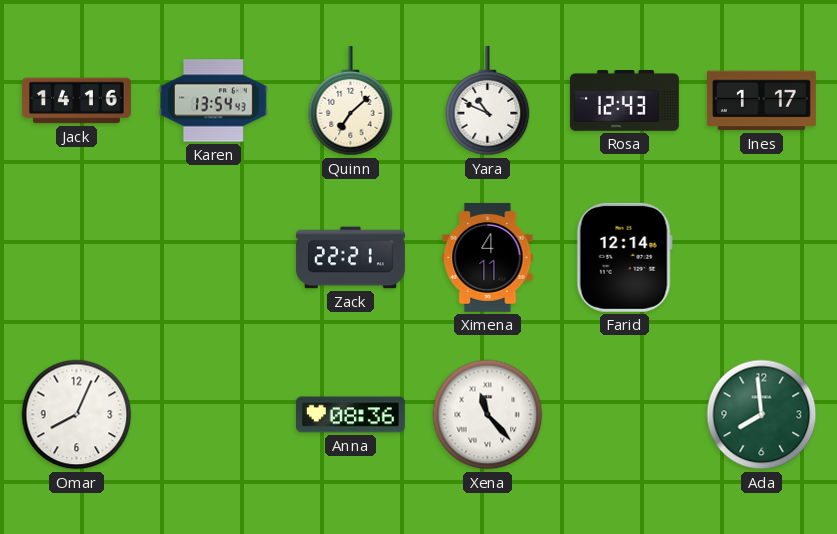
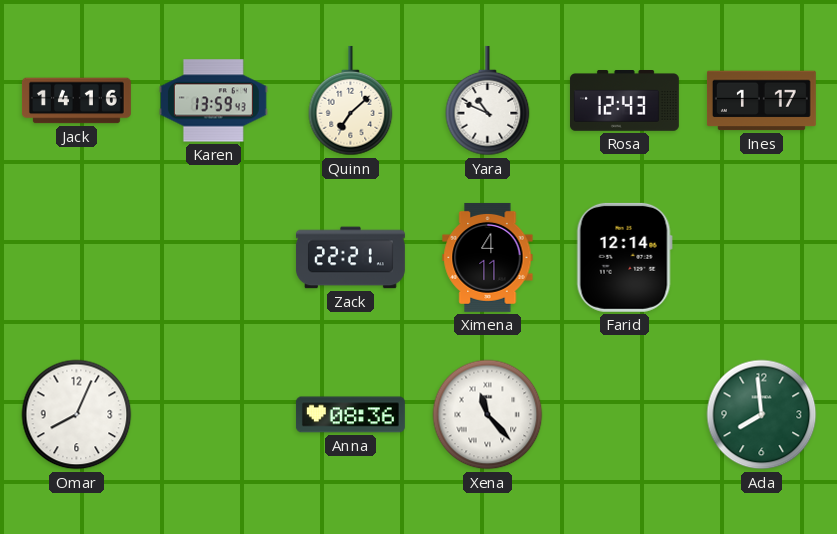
Karen: 13:54 -> 13:59 (213, 101)
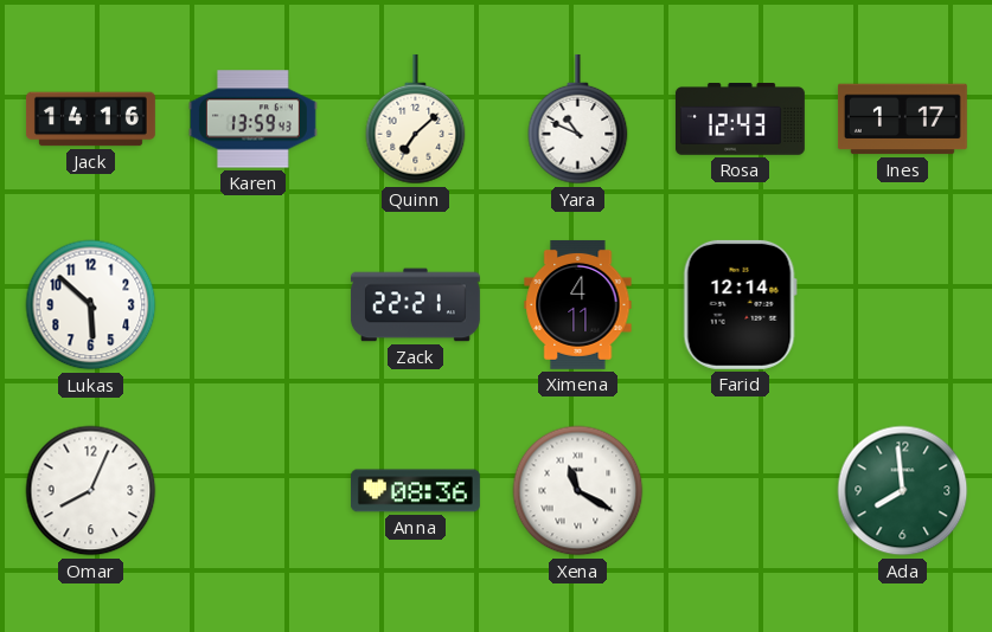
Lukas: none -> 5:52 (91, 305)
Xena: 11:23 -> 11:20 (578, 491)
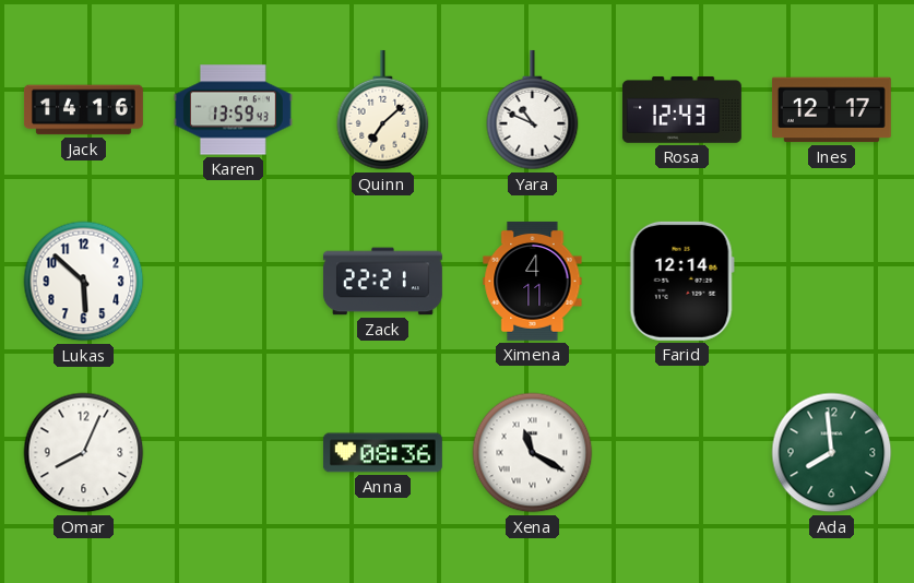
Ines: 1:17 -> 12:17 (831, 110)
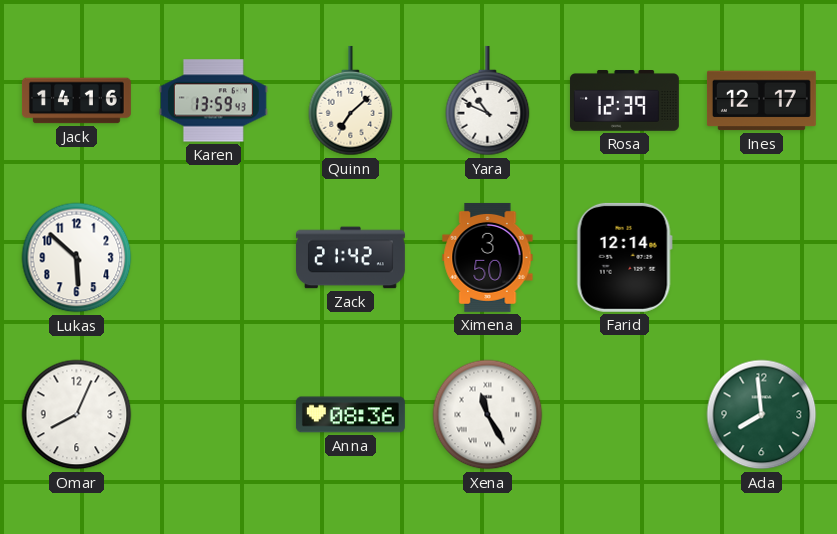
Rosa: 12:43 -> 12:39 (624, 101)
Zack: 22:21 -> 21:42 (350, 258)
Ximena: 4:11 -> 3:50 (488, 257)
Xena: 11:20 -> 11:25 (488, 415)
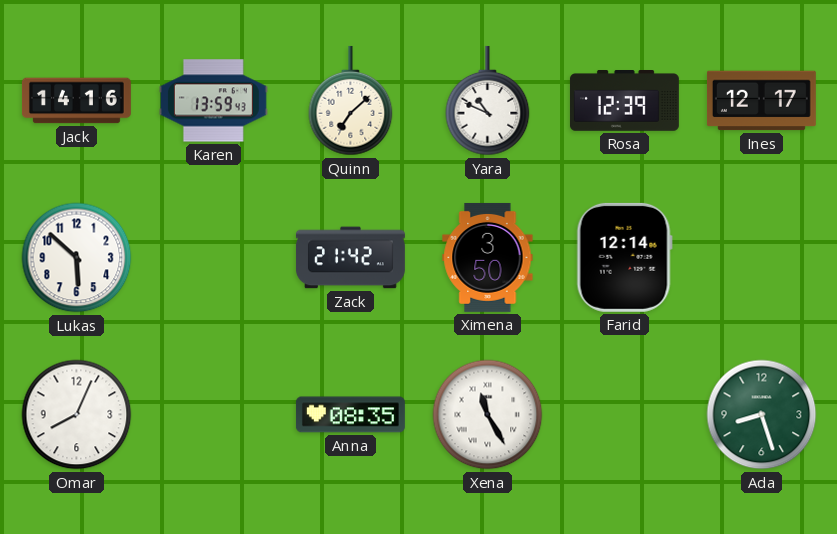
Anna: 08:36 -> 08:35 (350, 415)
Ada: 7:59 -> 8:27 (762, 415)
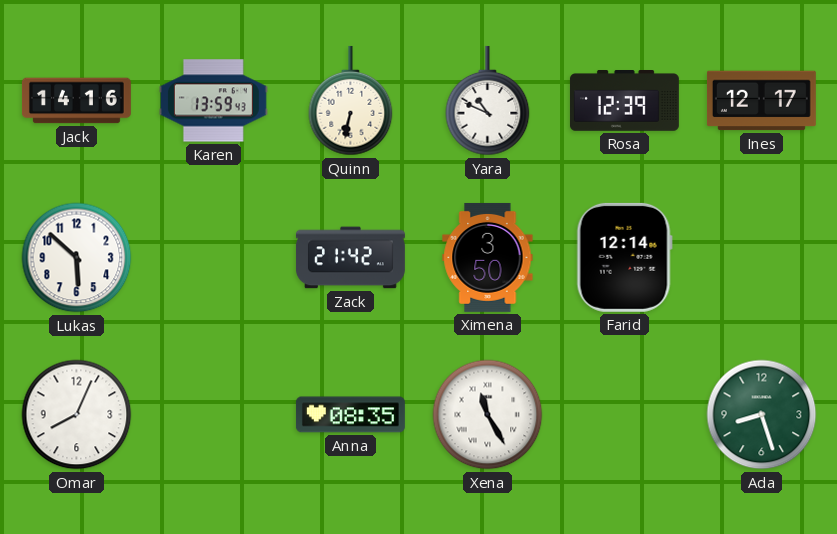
Quinn: 7:08 -> 6:32 (351, 101)
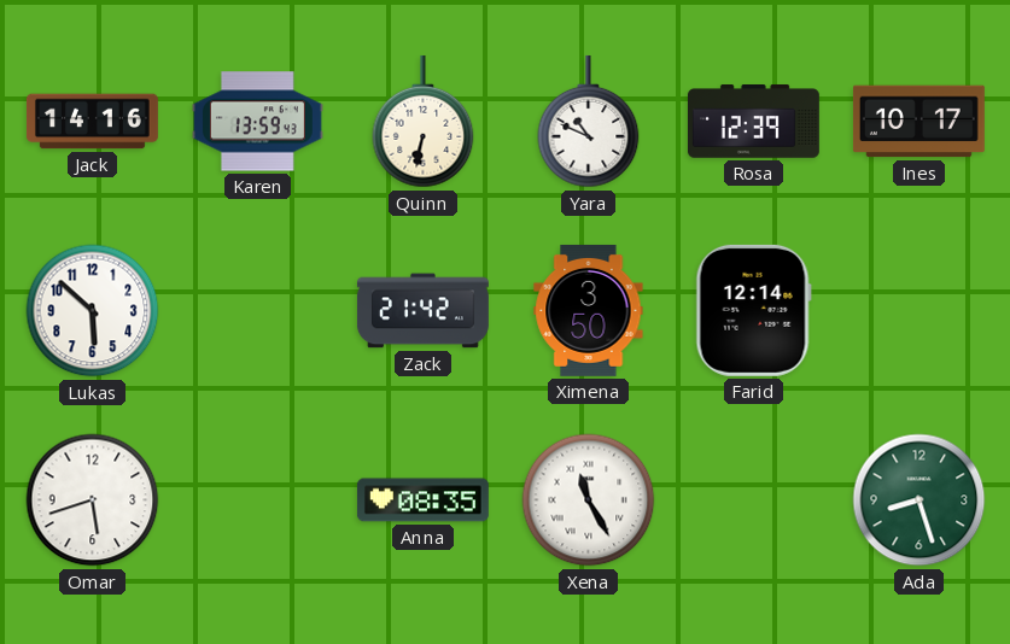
Ines: 12:17 -> 10:17 (918, 122)
Omar: 8:04 -> 5:42 (93, 500)
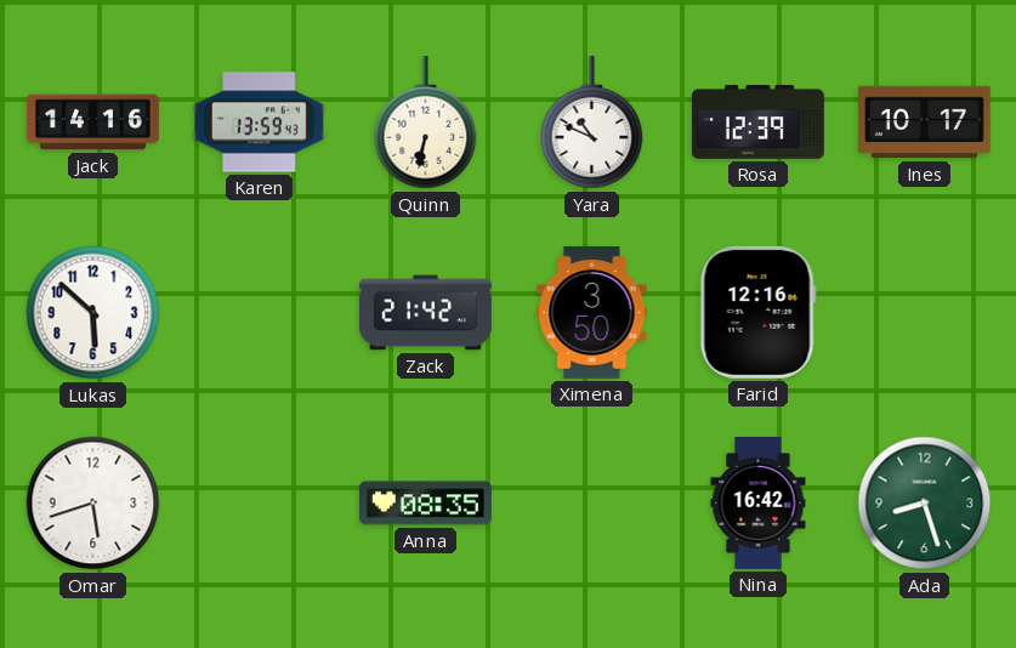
Farid: 12:14 -> 12:16 (757, 312)
Xena: 11:25 -> none (589, 500)
Nina: none -> 16:42 (759, 502)
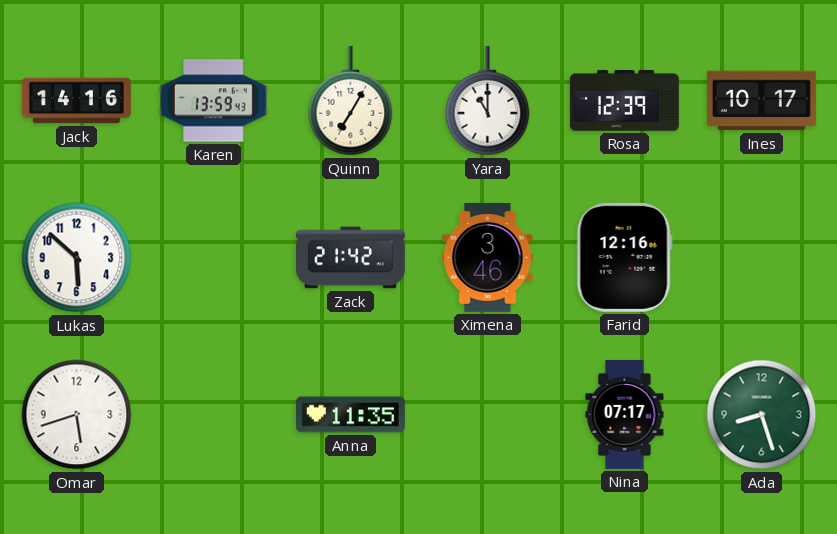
Quinn: 6:32 -> 7:05 (351, 101)
Yara: 10:49 -> 11:00 (488, 101)
Ximena: 3:50 -> 3:46 (488, 257)
Anna: 08:35 -> 11:35 (350, 415)
Nina: 16:42 -> 07:17 (625, 414)
